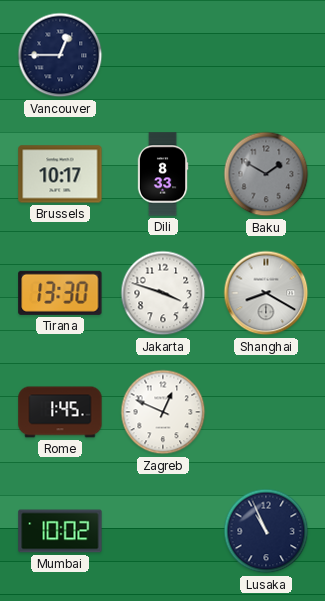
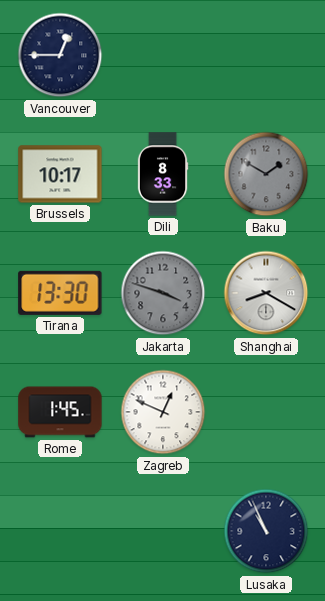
Jakarta dial: white -> grey (163, 293)
Mumbai: 10:02 -> none (60, 531)
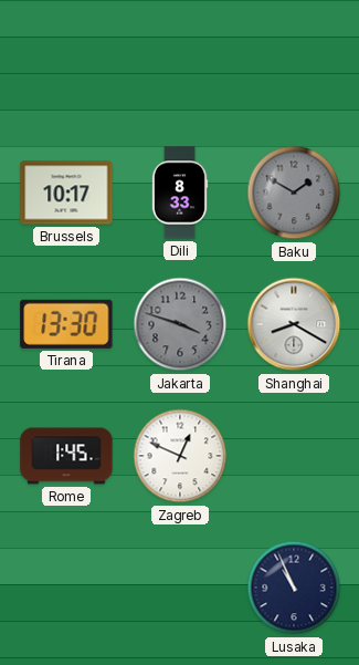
Vancouver: 12:45 -> none (60, 55)
